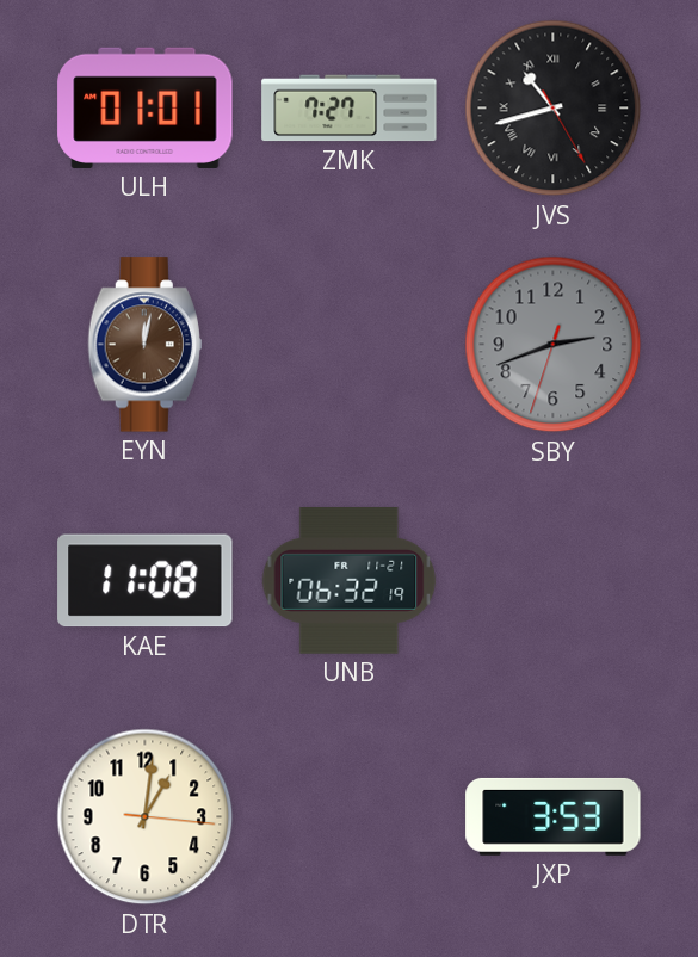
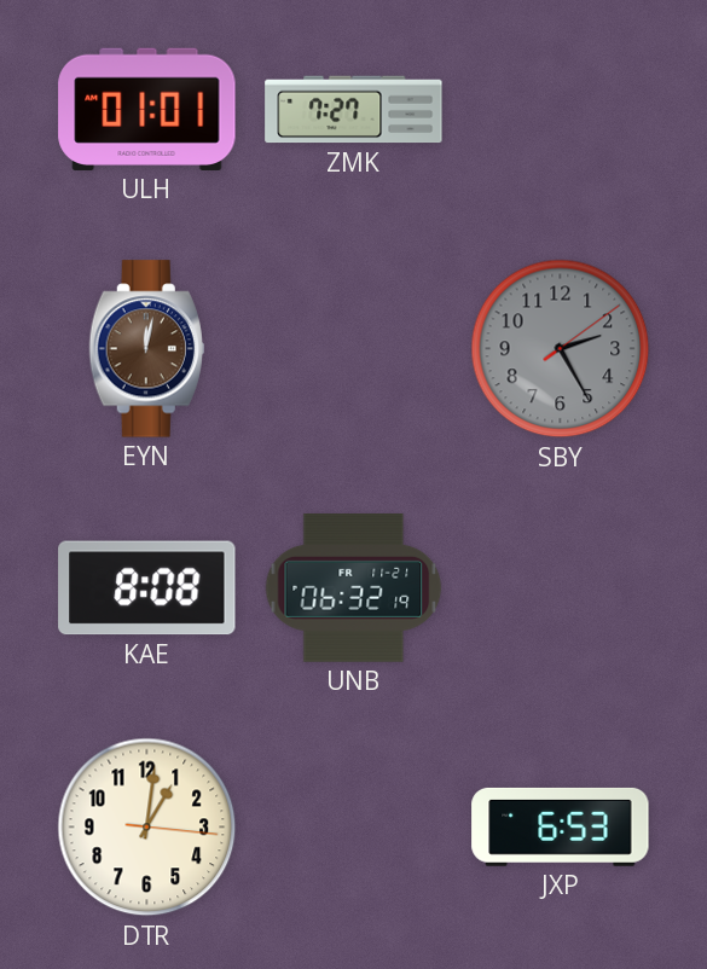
JVS: 10:42 -> none (554, 109)
SBY: 2:41 -> 2:25 (561, 349)
KAE: 11:08 -> 8:08 (147, 588)
JXP: 3:53 -> 6:53 (561, 826)
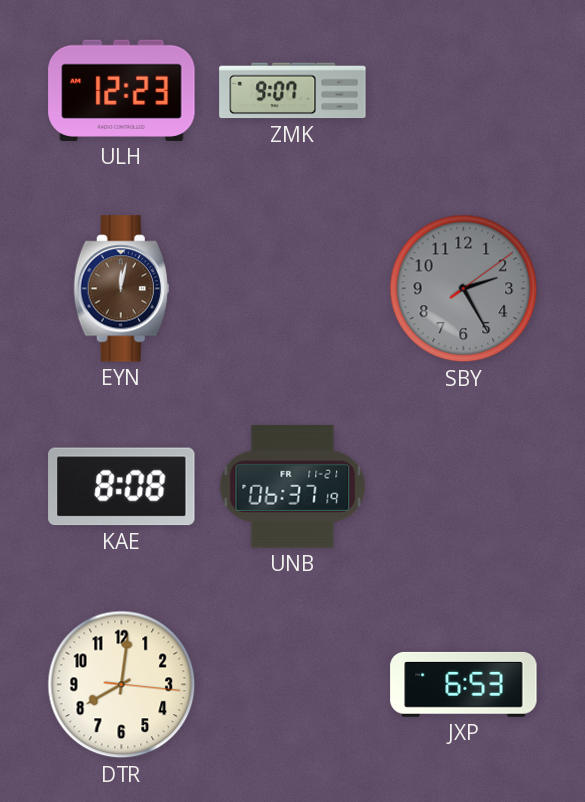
ULH: 01:01 -> 12:23 (122, 90)
ZMK: 7:27 -> 9:07 (293, 91)
UNB: 06:32 -> 06:37 (293, 486)
DTR: 1:01 -> 8:01 (122, 685)
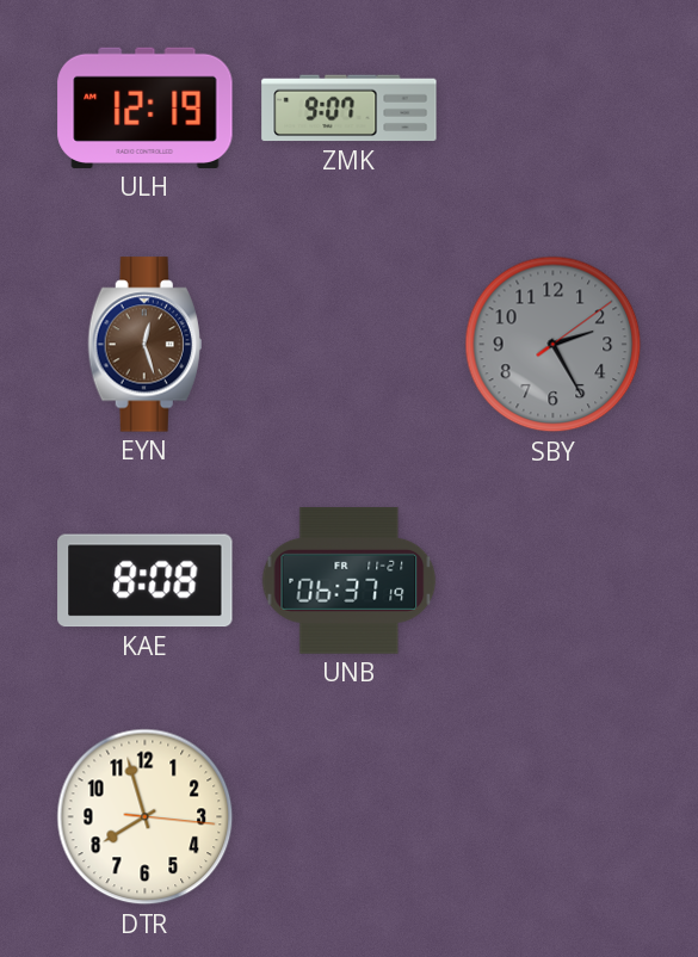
ULH: 12:23 -> 12:19 (146, 107)
EYN: 12:02 -> 12:27 (144, 345)
DTR: 8:01 -> 7:57 (146, 817)
JXP: 6:53 -> none (464, 684)
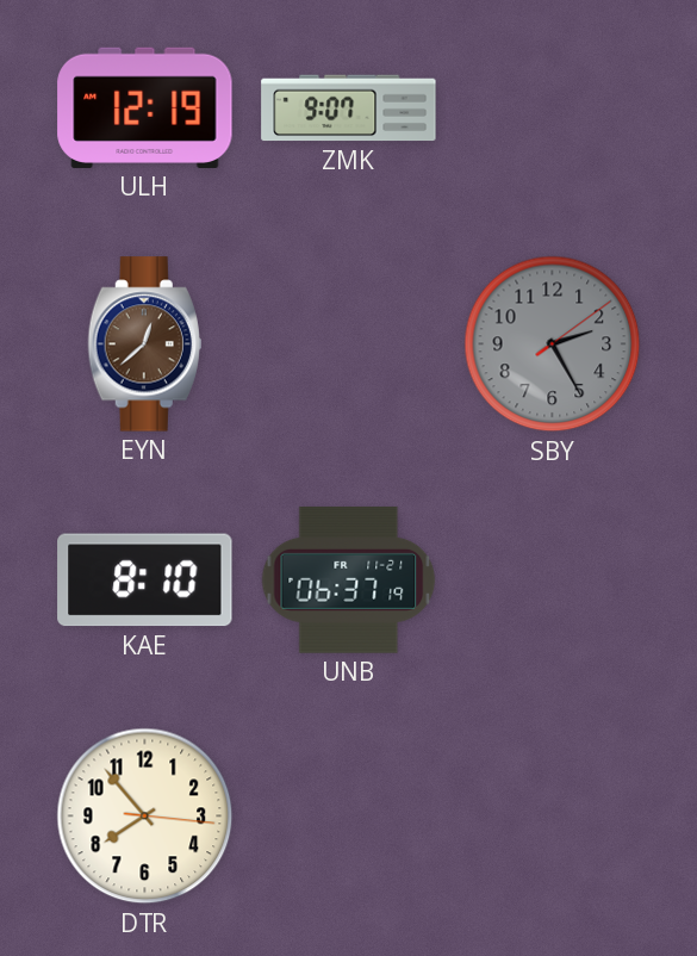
EYN: 12:27 -> 12:38 (144, 344)
KAE: 8:08 -> 8:10 (145, 581)
DTR: 7:57 -> 7:53 (145, 817)
